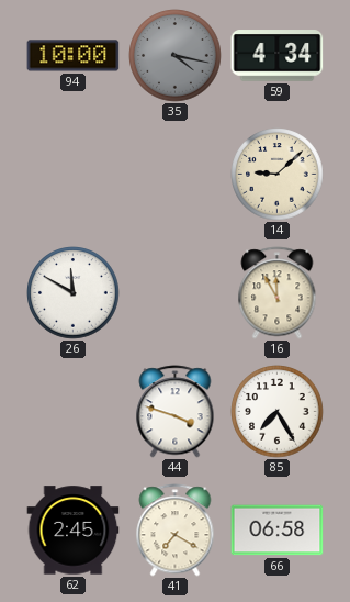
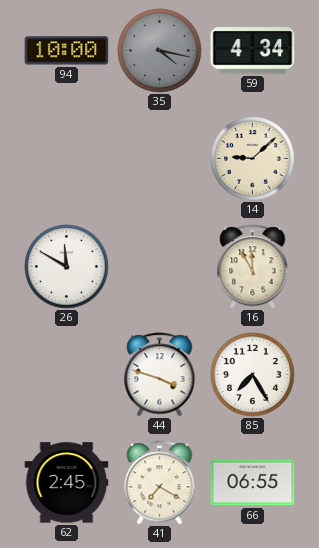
66: 06:58 -> 06:55 (253, 483)
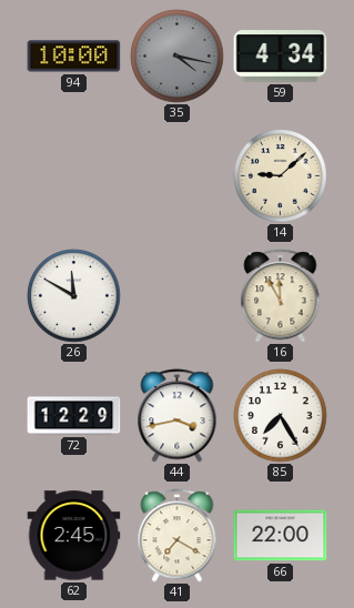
72: none -> 12:29 (74, 416)
44: 3:48 -> 3:43 (178, 416)
66: 06:55 -> 22:00 (281, 536)
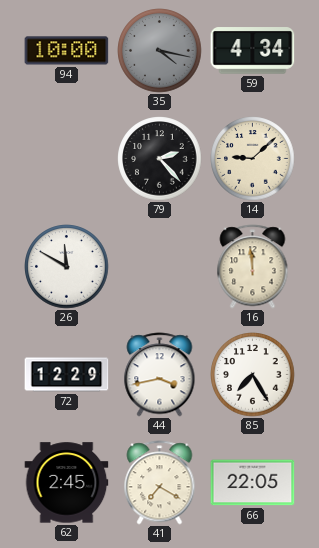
79: none -> 2:23 (160, 159)
16: 11:55 -> 11:59 (253, 267)
66: 22:00 -> 22:05 (253, 483)
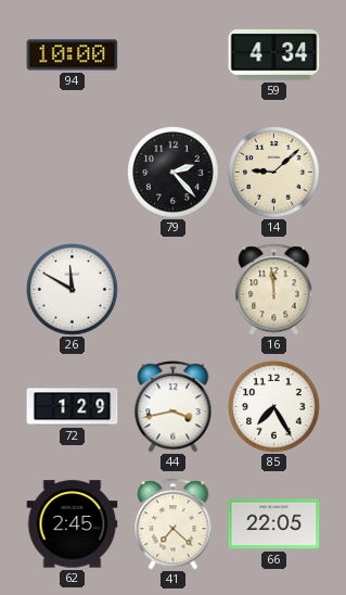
35: 4:17 -> none (160, 51)
72: 12:29 -> 1:29 (73, 407)
41: 7:20 -> 7:22 (174, 524)
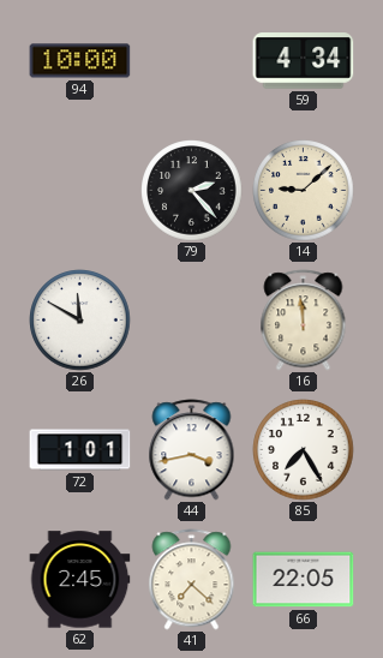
72: 1:29 -> 1:01 (80, 450)
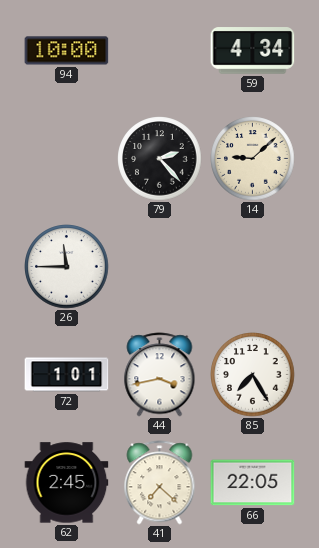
26: 11:50 -> 11:45 (67, 267)
16: 11:59 -> none (304, 321)
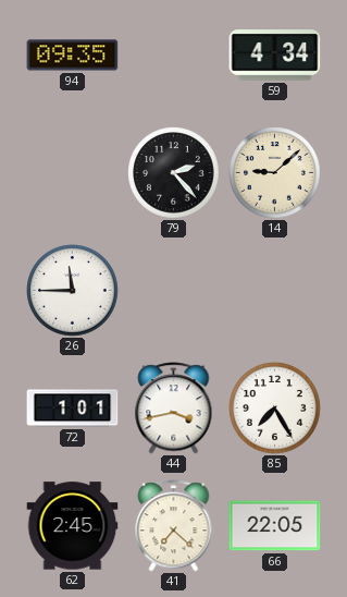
94: 10:00 -> 09:35 (73, 56)
